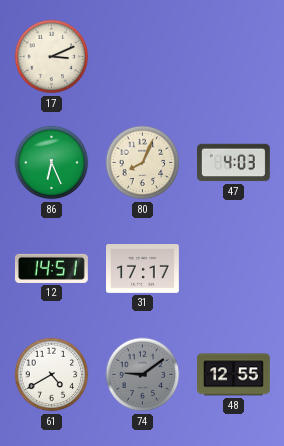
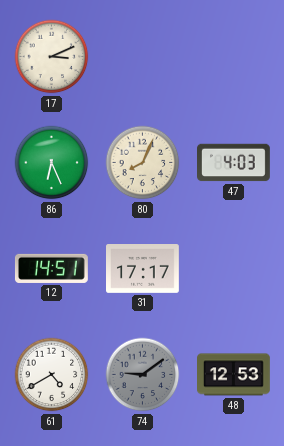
48: 12:55 -> 12:53 (234, 375)
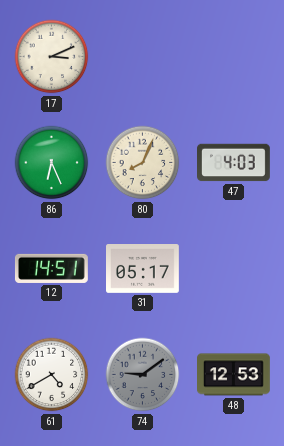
31: 17:17 -> 05:17 (143, 269)
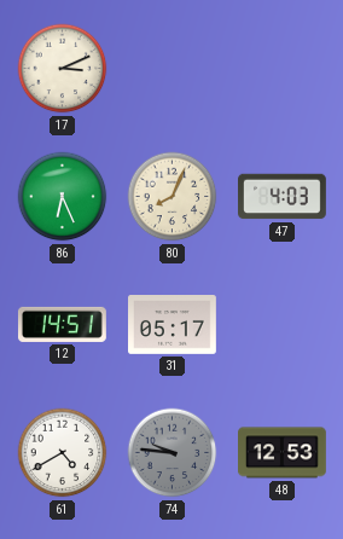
74: 9:09 -> 9:46 (173, 453)
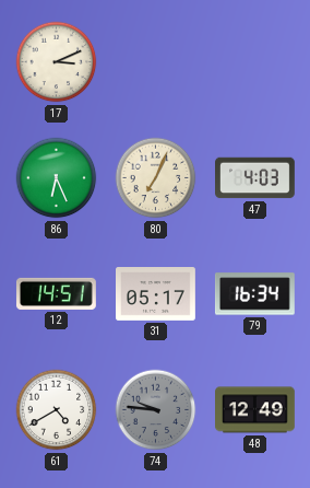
80: 8:04 -> 7:04 (156, 178)
79: none -> 16:34 (254, 294)
48: 12:53 -> 12:49 (255, 410)
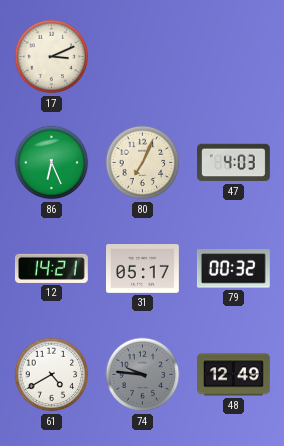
12: 14:51 -> 14:21 (51, 268)
79: 16:34 -> 00:32 (233, 269)
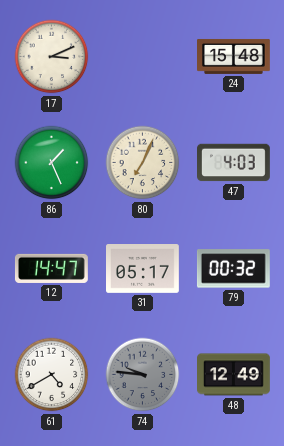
24: none -> 15:48 (234, 56)
86: 6:26 -> 1:26 (52, 163)
12: 14:21 -> 14:47 (51, 268)
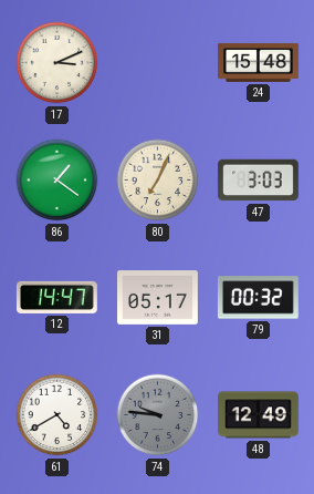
86: 1:26 -> 1:21 (57, 181)
47: 4:03 -> 3:03 (259, 181)
